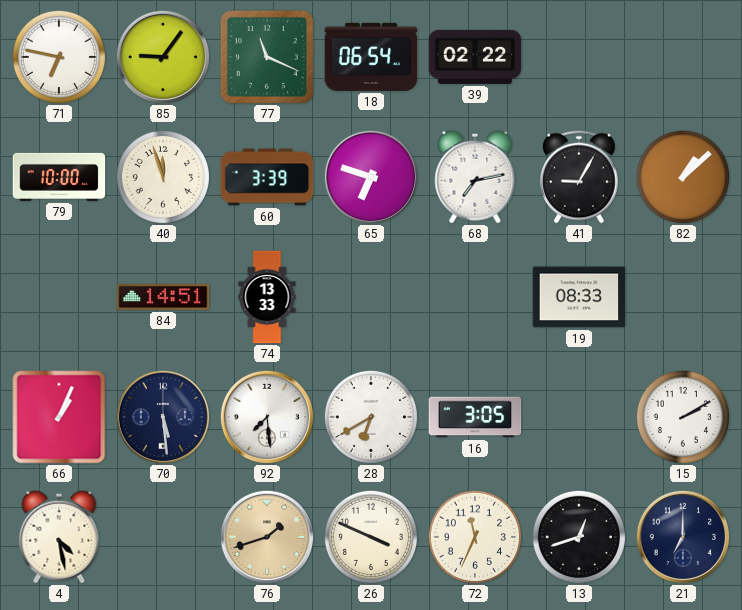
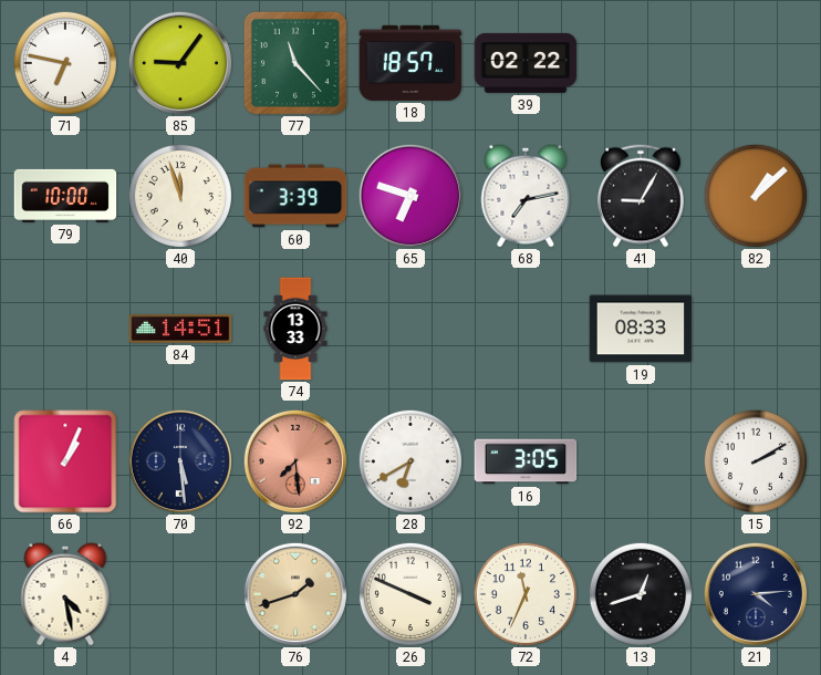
77: 11:19 -> 11:23 (295, 63)
18: 06:54 -> 18:57 (410, 63)
92 dial: white -> salmon (294, 460)
21: 7:00 -> 4:14 (755, 593)
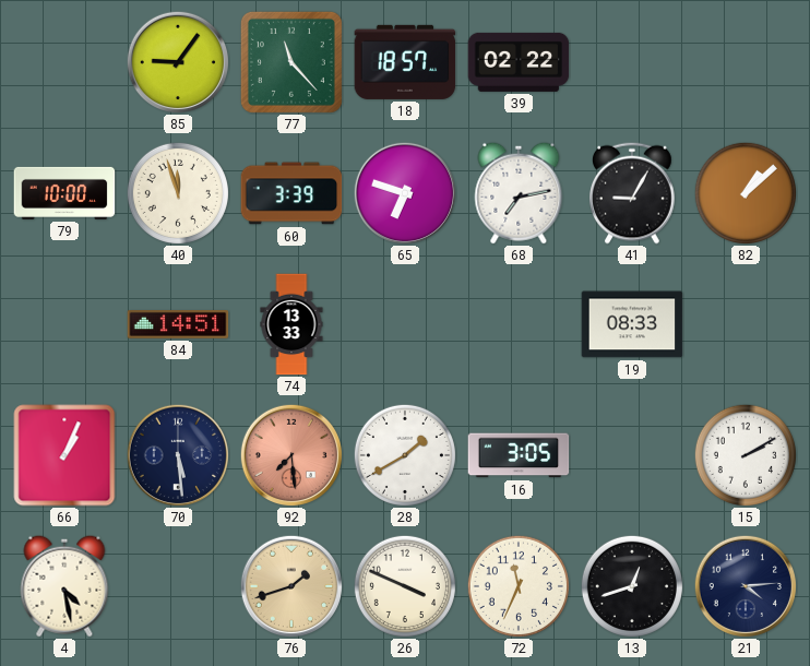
71: 6:47 -> none (65, 63)
28: 6:40 -> 1:40 (405, 455)
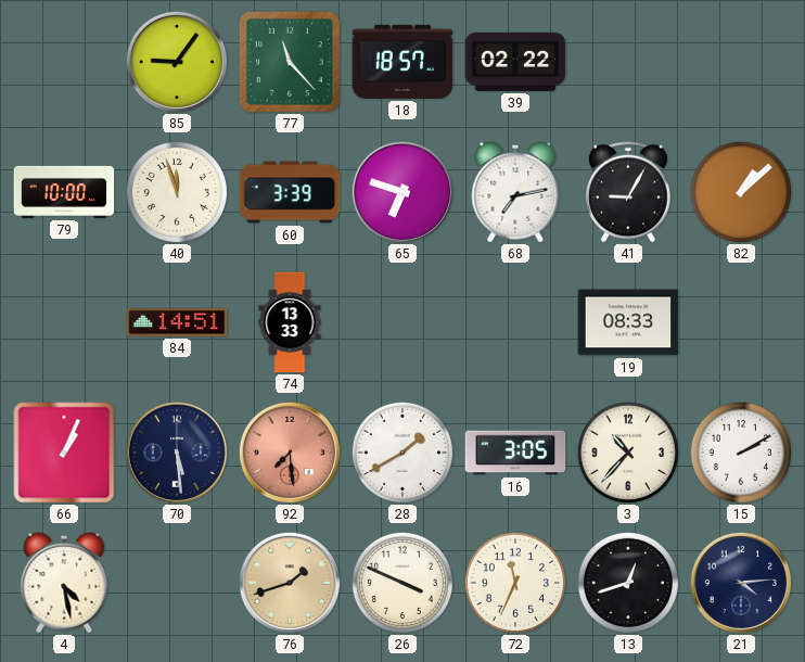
3: none -> 10:37 (628, 453)
